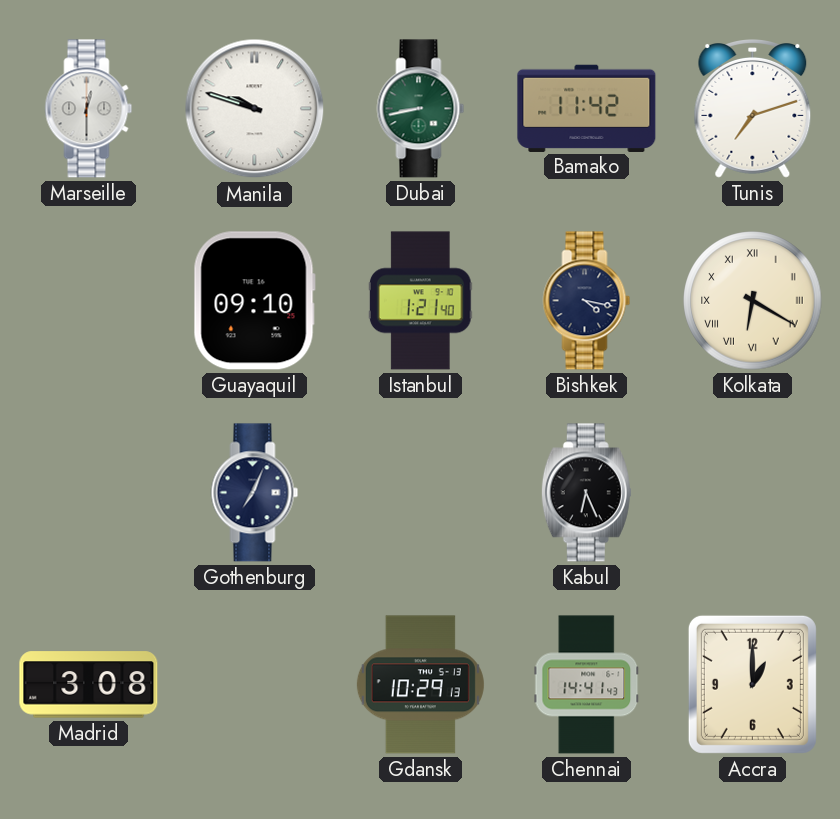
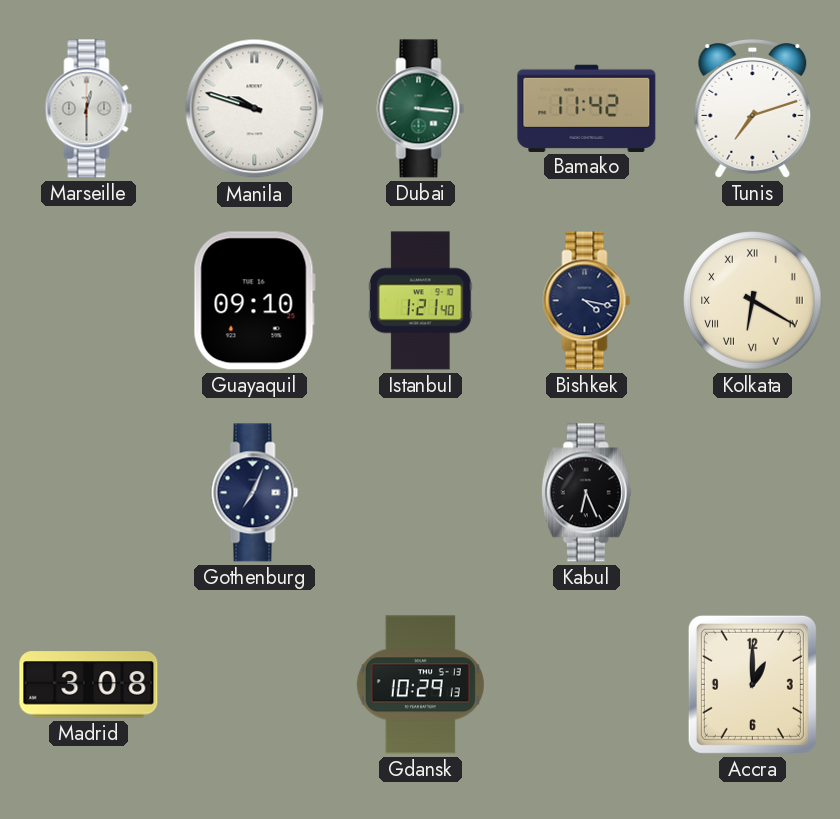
Dubai: 8:43 -> 3:16 (421, 109)
Chennai: 14:41 -> none (587, 685)
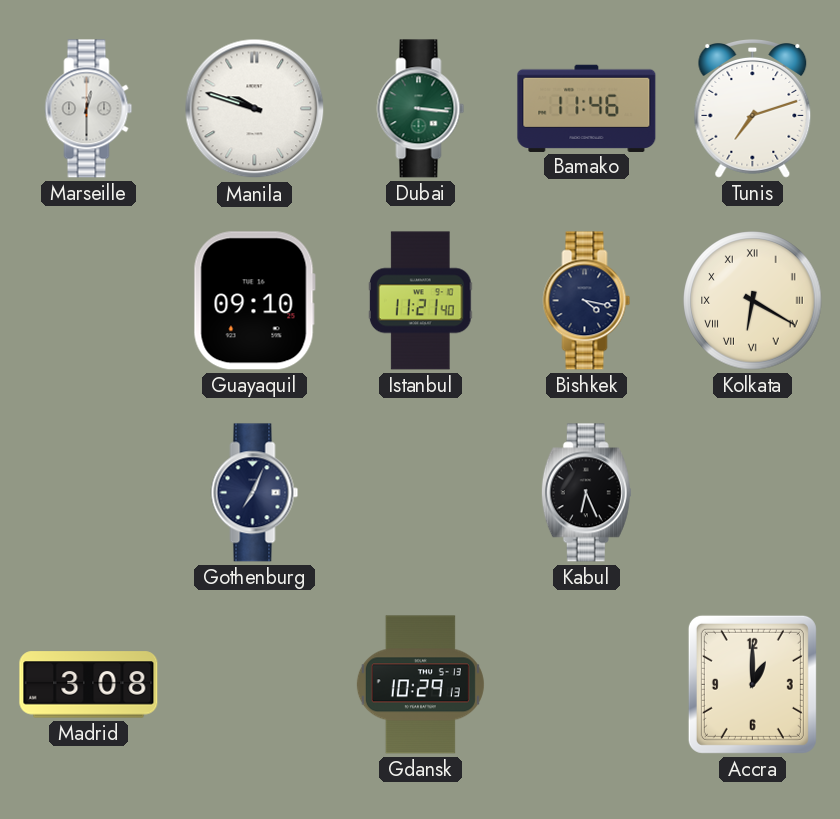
Bamako: 11:42 -> 11:46 (587, 108)
Istanbul: 1:21 -> 11:21 (420, 301)
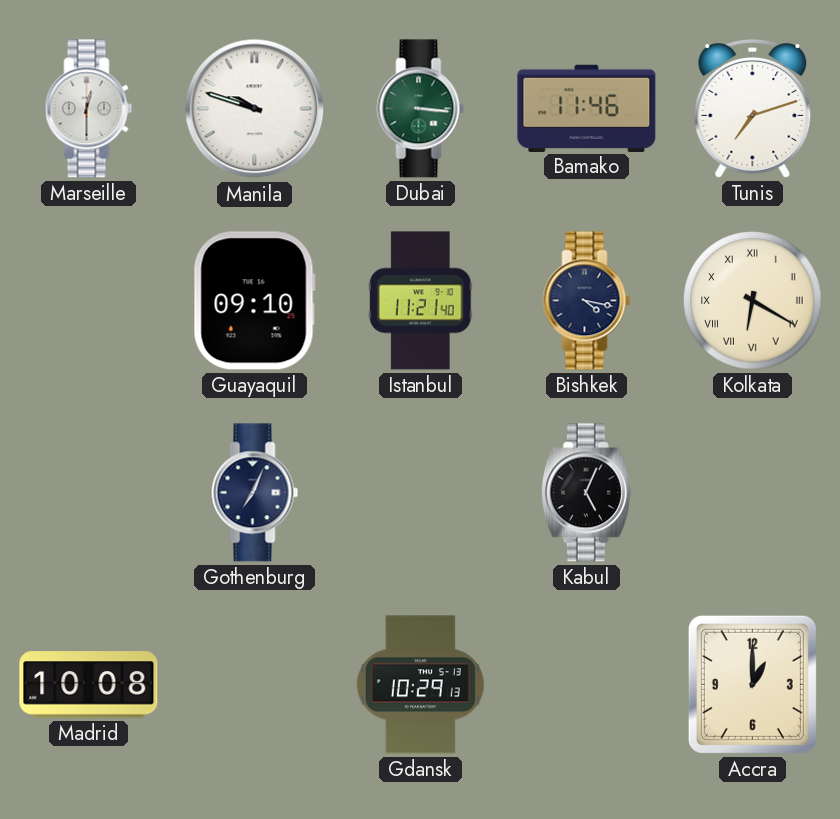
Kabul: 6:26 -> 5:04 (586, 493)
Madrid: 3:08 -> 10:08 (89, 685)
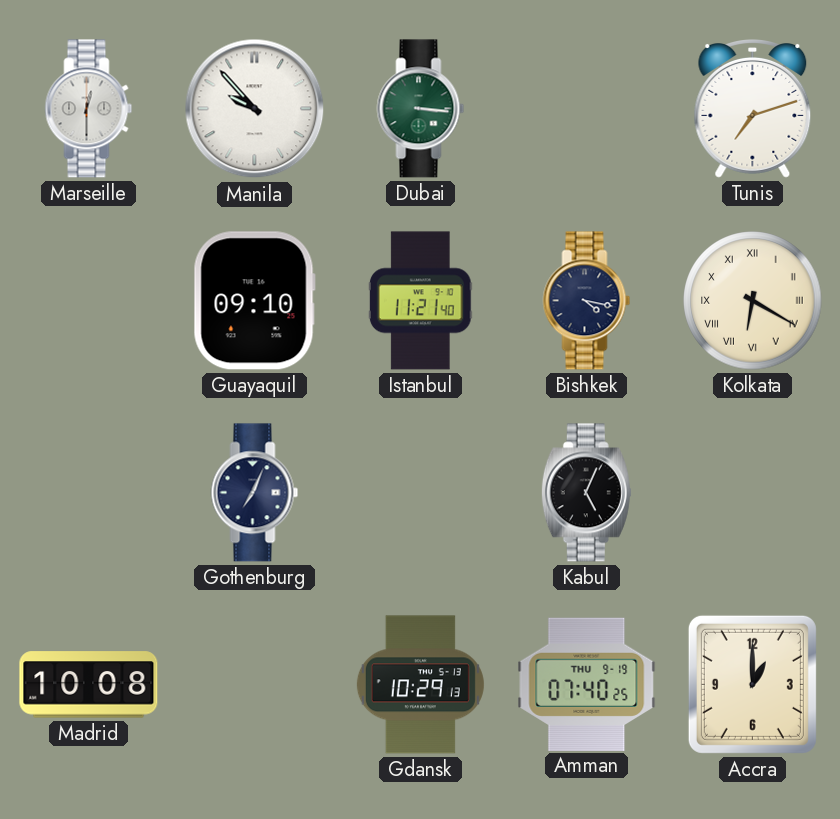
Manila: 9:48 -> 9:53 (255, 109)
Bamako: 11:46 -> none (587, 108)
Amman: none -> 07:40 (587, 684)
